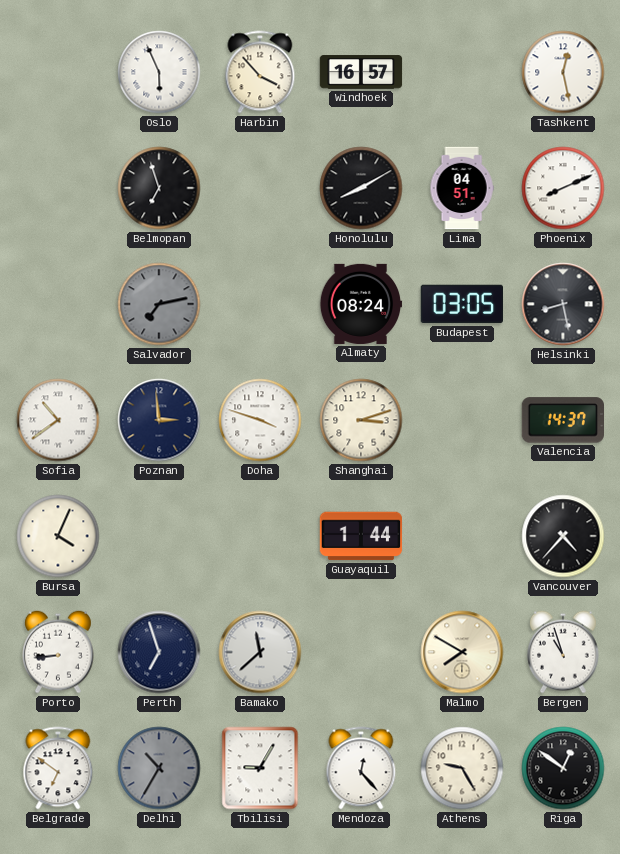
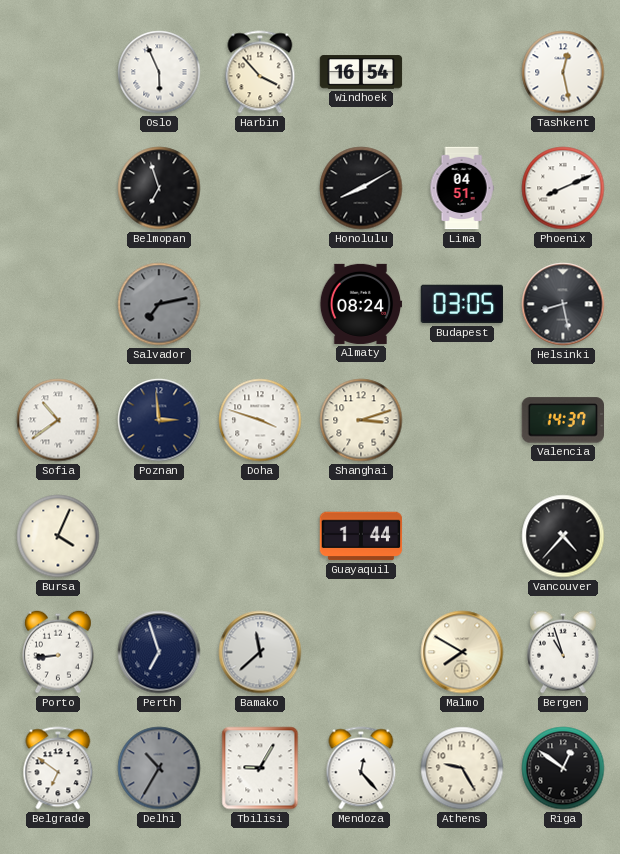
Windhoek: 16:57 -> 16:54 (361, 72)
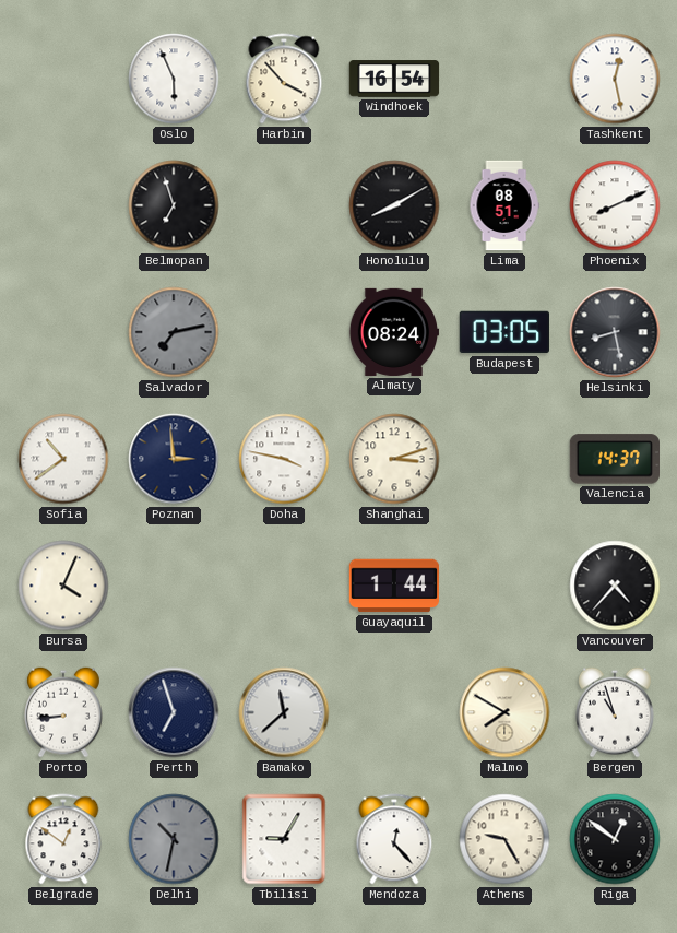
Lima: 04:51 -> 08:51 (504, 205)
Doha: 3:48 -> 3:47 (284, 459)
Belgrade: 6:51 -> 12:51 (63, 839)
Delhi: 10:35 -> 10:32 (174, 839)
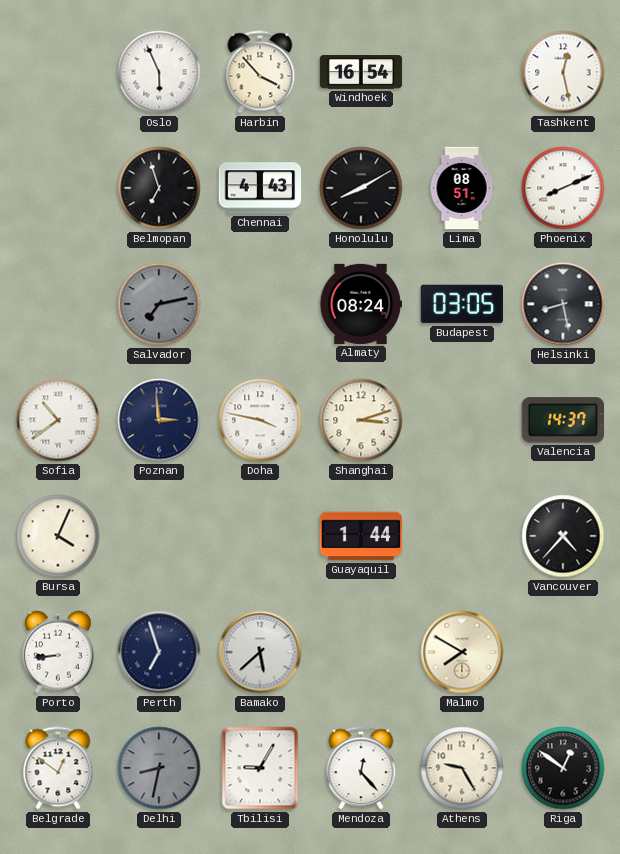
Chennai: none -> 4:43 (260, 188)
Bamako: 11:38 -> 5:38 (260, 652)
Bergen: 10:57 -> none (616, 712)
Delhi: 10:32 -> 8:32 (159, 768)
